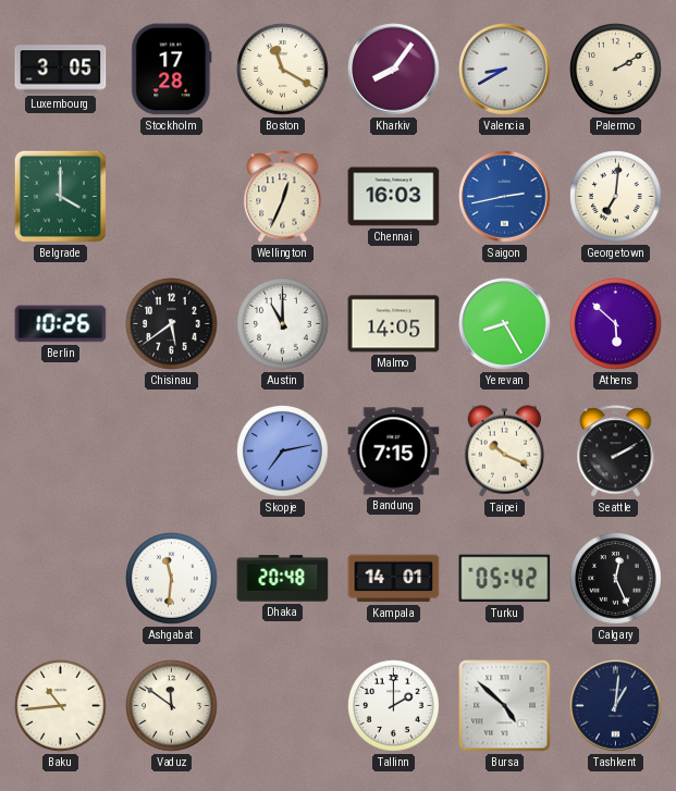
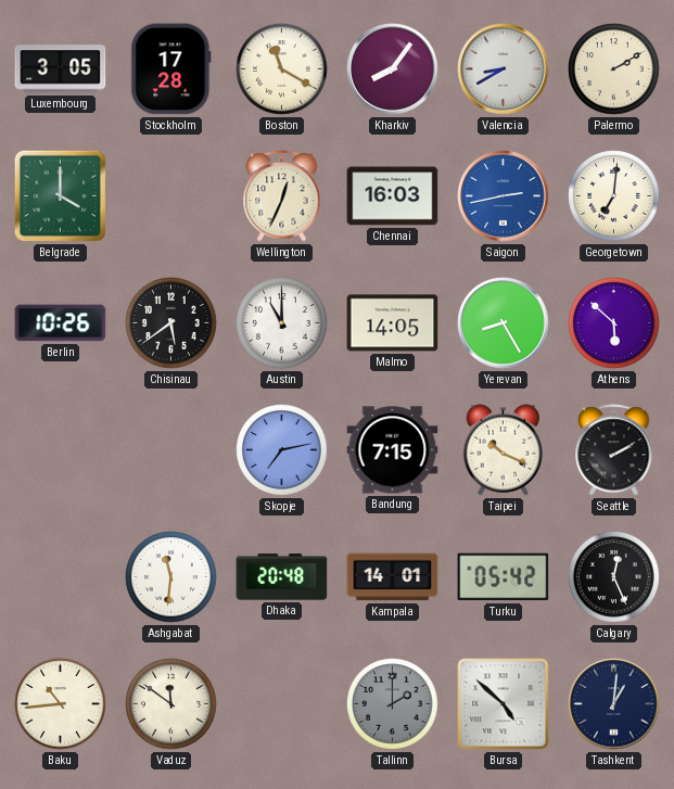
Tallinn dial: white -> grey (393, 704)
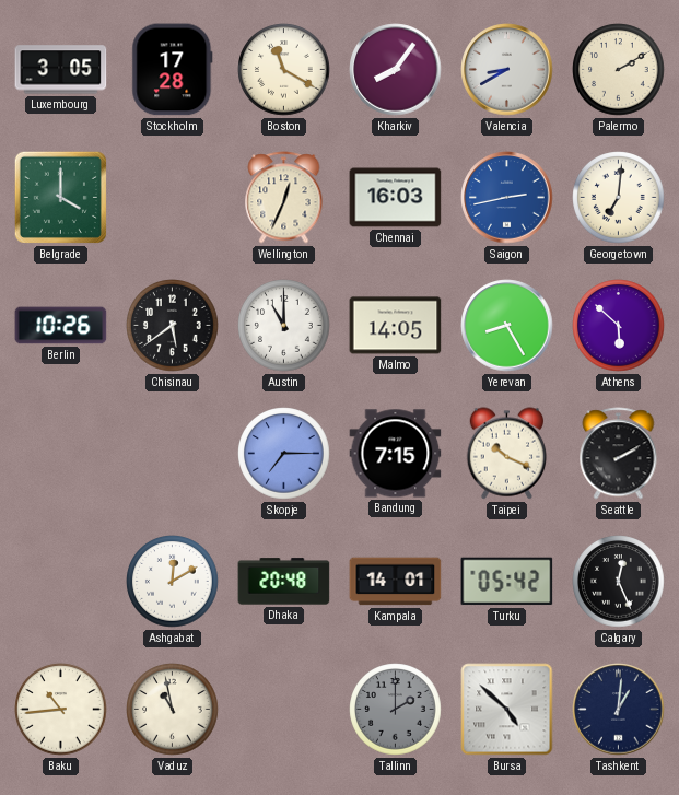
Skopje: 7:13 -> 7:15 (284, 454)
Ashgabat: 11:31 -> 12:10 (173, 582)
Vaduz: 11:51 -> 10:58 (173, 710)
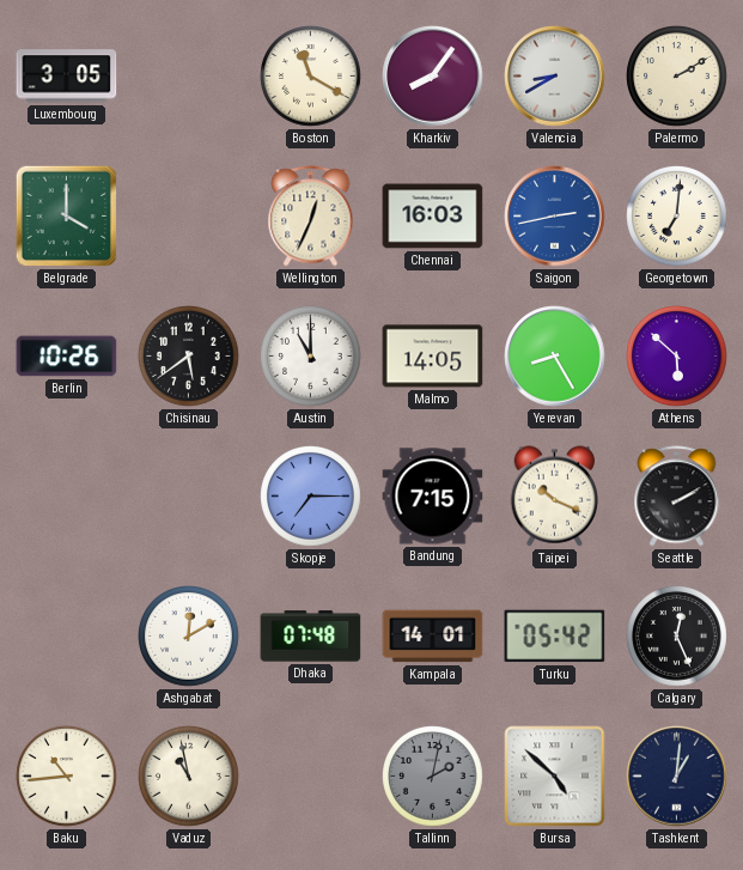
Stockholm: 17:28 -> none (173, 70)
Dhaka: 20:48 -> 07:48 (311, 637)
Tallinn: 2:00 -> 2:02 (433, 777)
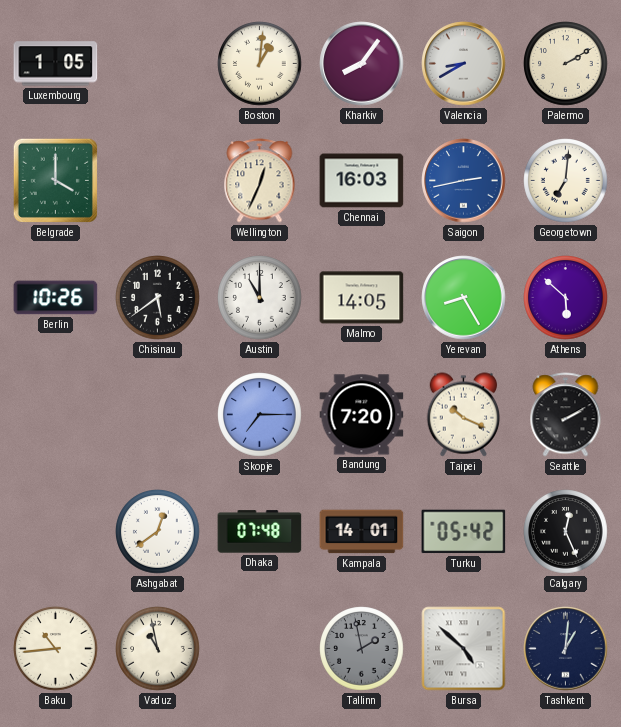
Luxembourg: 3:05 -> 1:05 (56, 64)
Boston: 11:20 -> 1:01 (260, 64)
Bandung: 7:15 -> 7:20 (362, 415)
Ashgabat: 12:10 -> 12:39 (158, 532)
Tallinn: 2:02 -> 1:58 (362, 649)
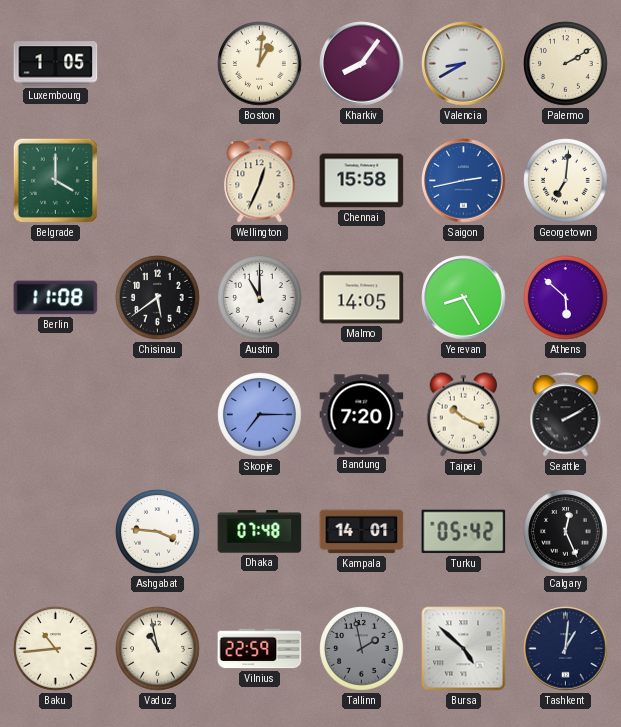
Chennai: 16:03 -> 15:58 (362, 181)
Berlin: 10:26 -> 11:08 (56, 298)
Ashgabat: 12:39 -> 3:46 (158, 532)
Vilnius: none -> 22:59 (260, 649)
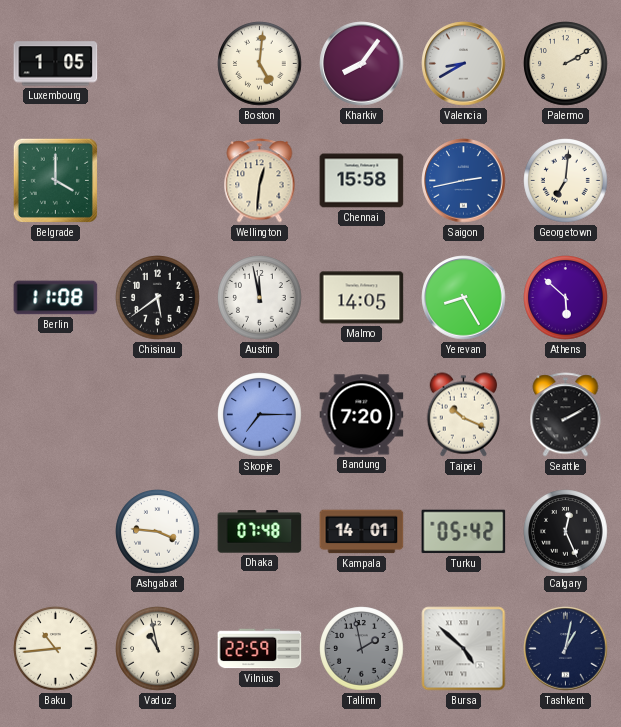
Boston: 1:01 -> 5:01 (260, 64)
Wellington: 12:34 -> 12:31 (260, 181)
Austin: 11:00 -> 11:58 (260, 298)
Tashkent: 1:01 -> 1:02 (566, 649)
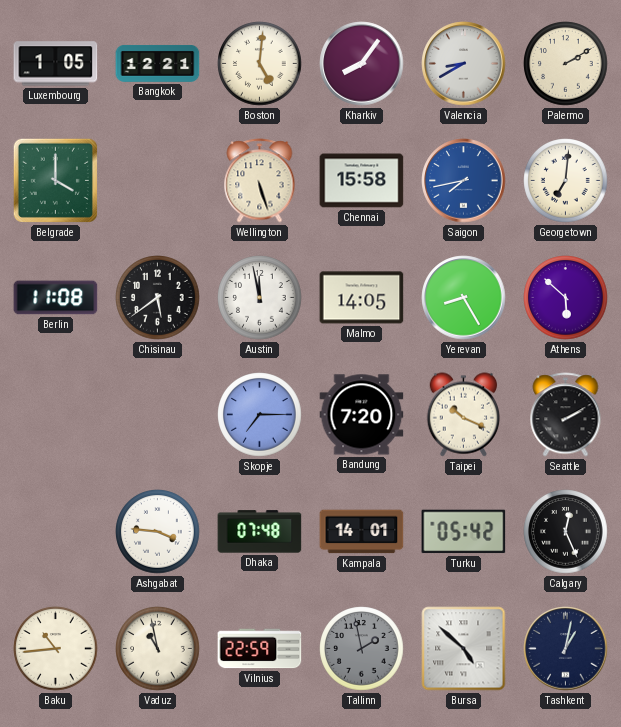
Bangkok: none -> 12:21 (158, 63)
Wellington: 12:31 -> 5:27 (260, 181)
Saigon: 2:43 -> 7:43 (464, 181)
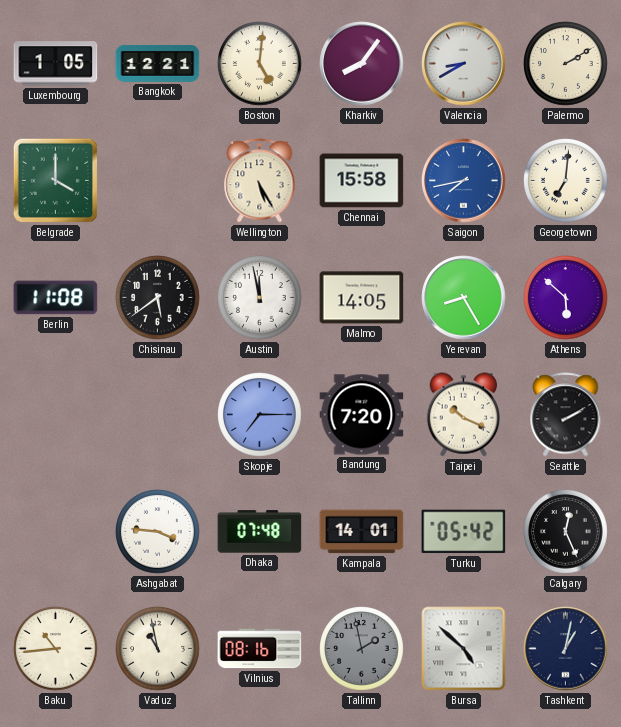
Wellington: 5:27 -> 5:25 (260, 181)
Vilnius: 22:59 -> 08:16 (260, 649)
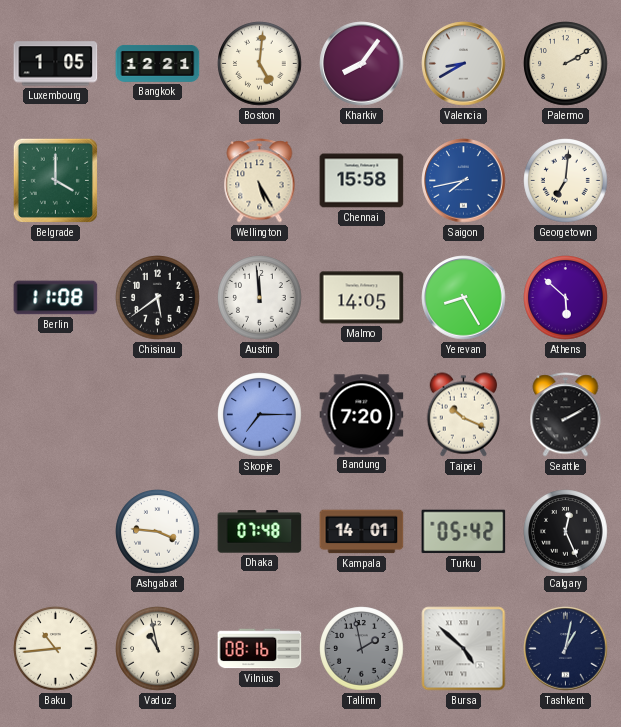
Austin: 11:58 -> 11:59 (260, 298)
